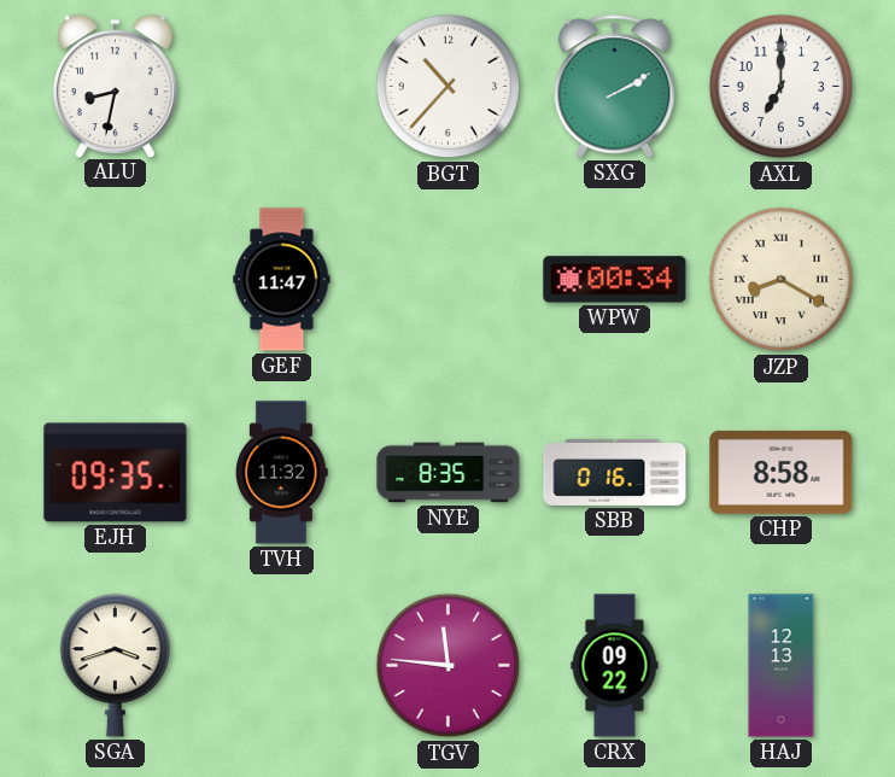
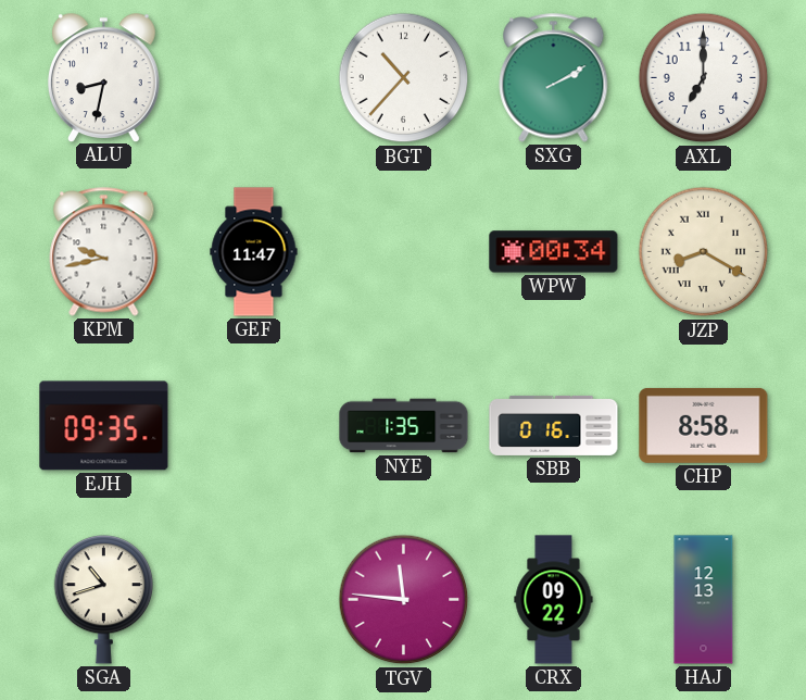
KPM: none -> 9:43 (104, 252)
TVH: 11:32 -> none (282, 473)
NYE: 8:35 -> 1:35 (404, 426)
SGA: 3:42 -> 10:42 (104, 600)
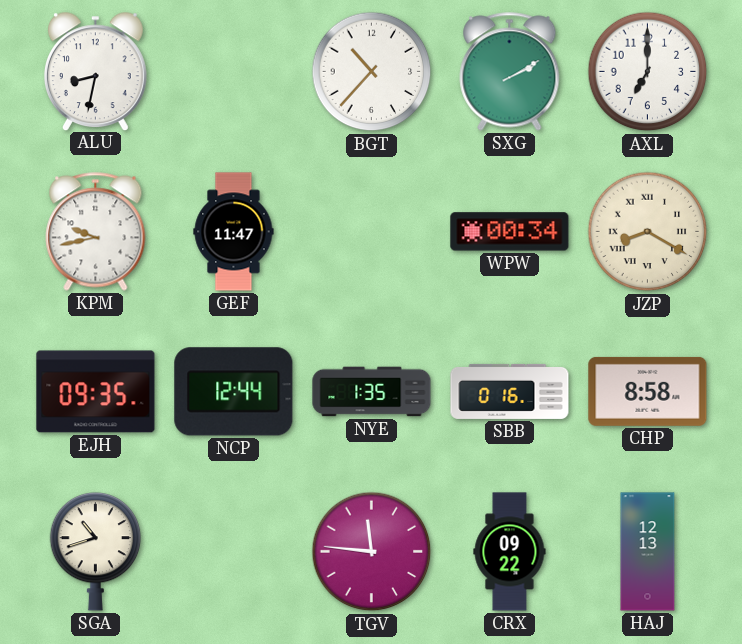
NCP: none -> 12:44 (234, 392)
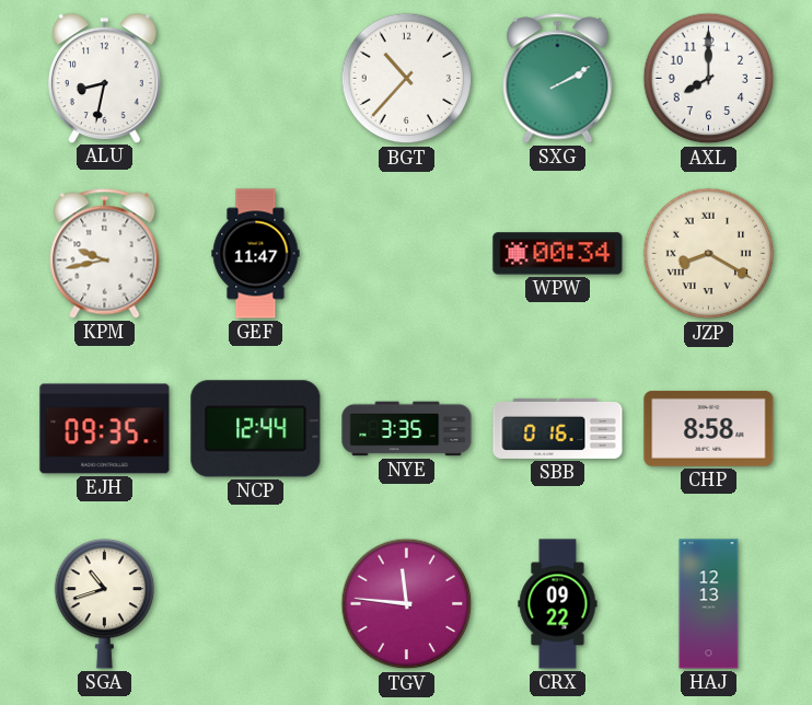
AXL: 7:00 -> 8:00 (709, 79)
NYE: 1:35 -> 3:35 (407, 429)
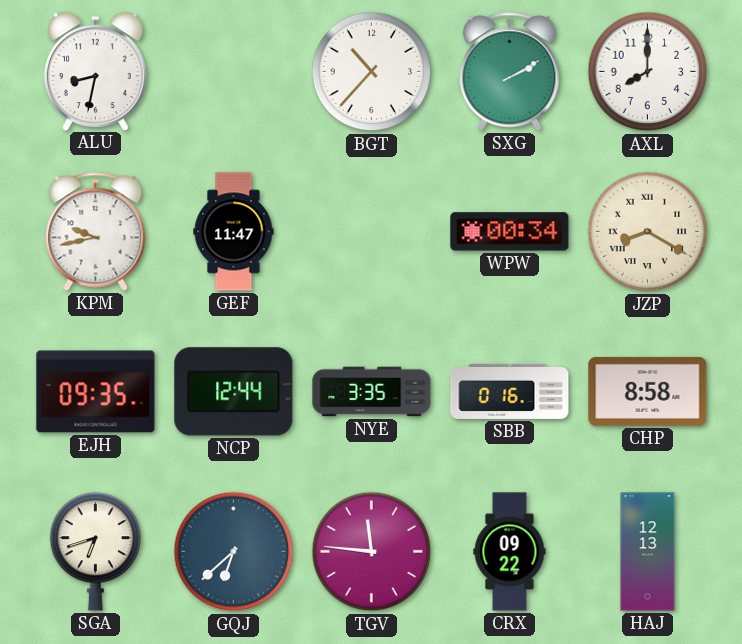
SGA: 10:42 -> 6:42 (96, 552)
GQJ: none -> 6:38 (234, 552)
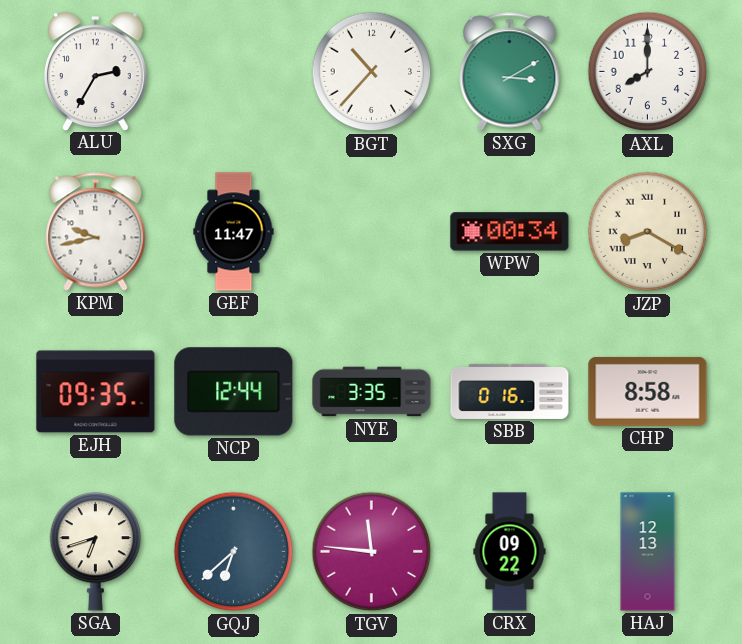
ALU: 8:32 -> 2:35 (95, 71)
SXG: 2:10 -> 3:10 (510, 72)
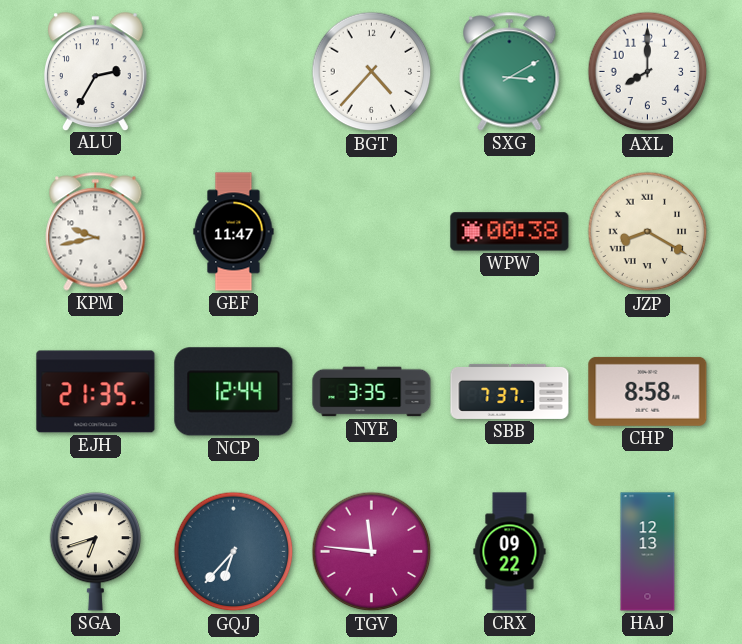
BGT: 10:37 -> 4:37 (372, 72)
WPW: 00:34 -> 00:38 (510, 232)
EJH: 09:35 -> 21:35 (96, 392)
SBB: 0:16 -> 7:37 (510, 391)
GQJ: 6:38 -> 6:37 (234, 552)
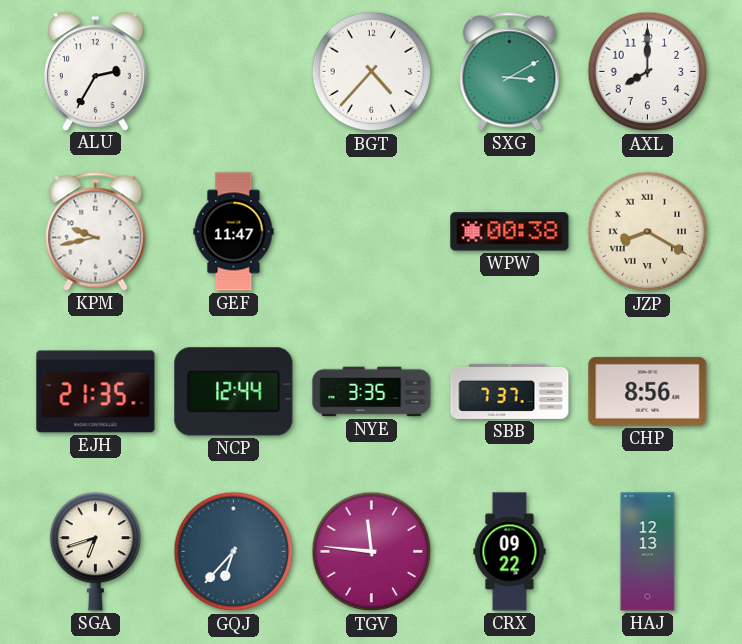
CHP: 8:58 -> 8:56 (648, 391)
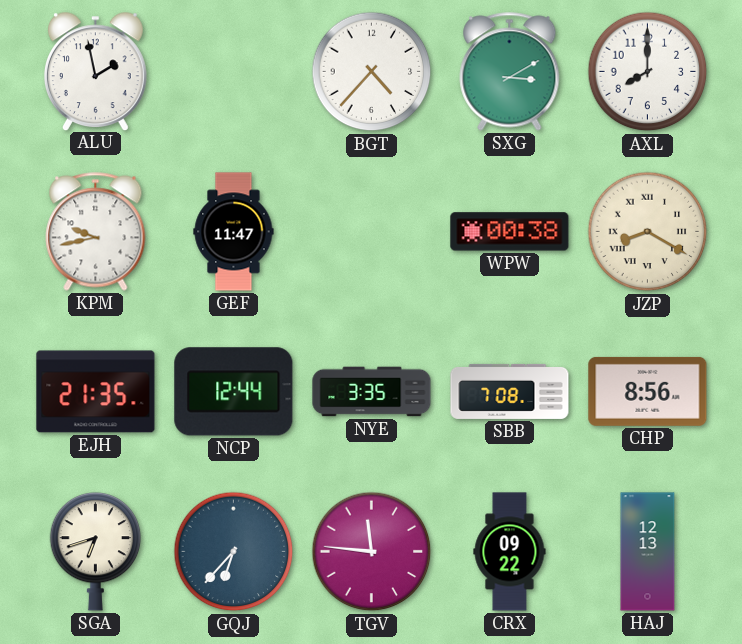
ALU: 2:35 -> 1:58 (95, 71)
SBB: 7:37 -> 7:08 (510, 391)
